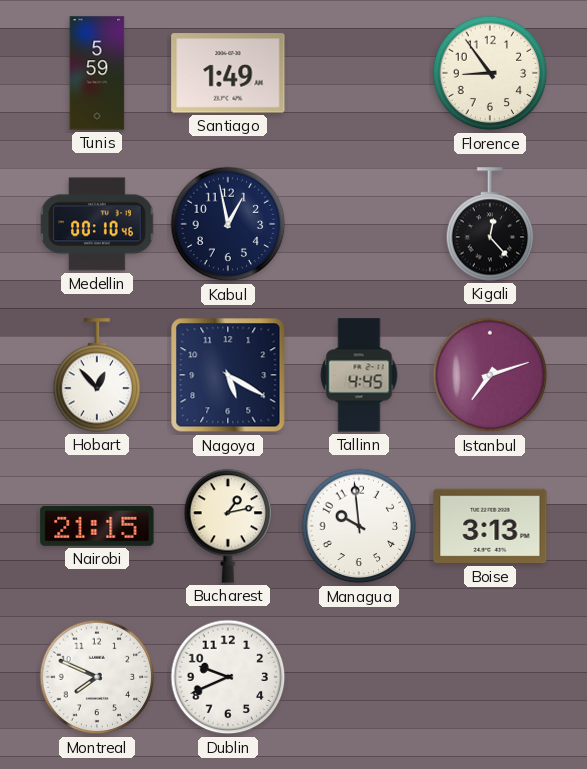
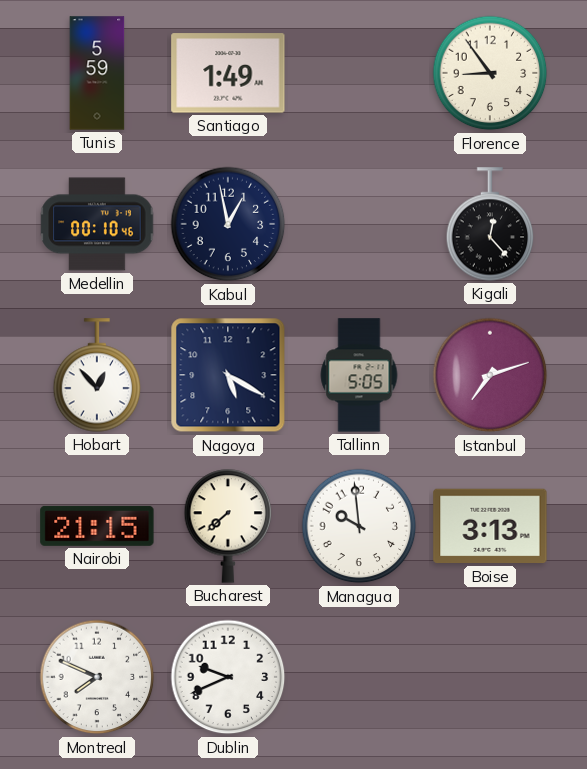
Tallinn: 4:45 -> 5:05 (359, 375)
Bucharest: 1:13 -> 7:38 (228, 526)
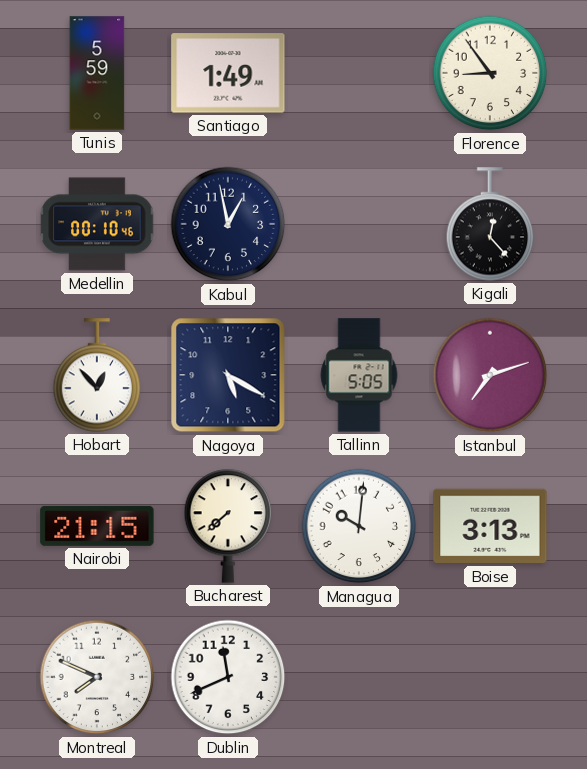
Managua: 9:59 -> 10:01 (359, 526)
Dublin: 9:41 -> 11:41 (228, 677)
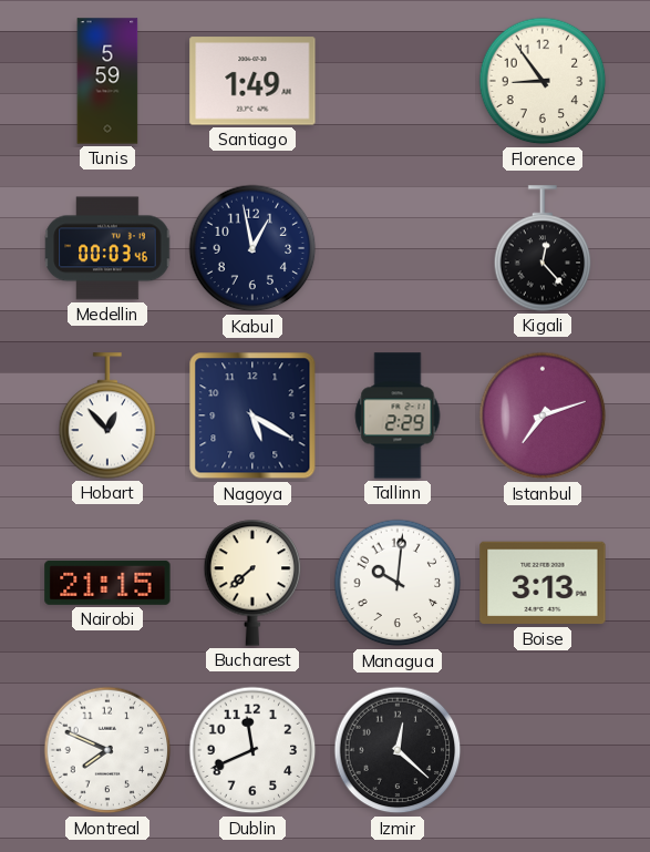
Medellin: 00:10 -> 00:03 (107, 248)
Tallinn: 5:05 -> 2:29 (398, 415)
Izmir: none -> 12:22 (398, 750)
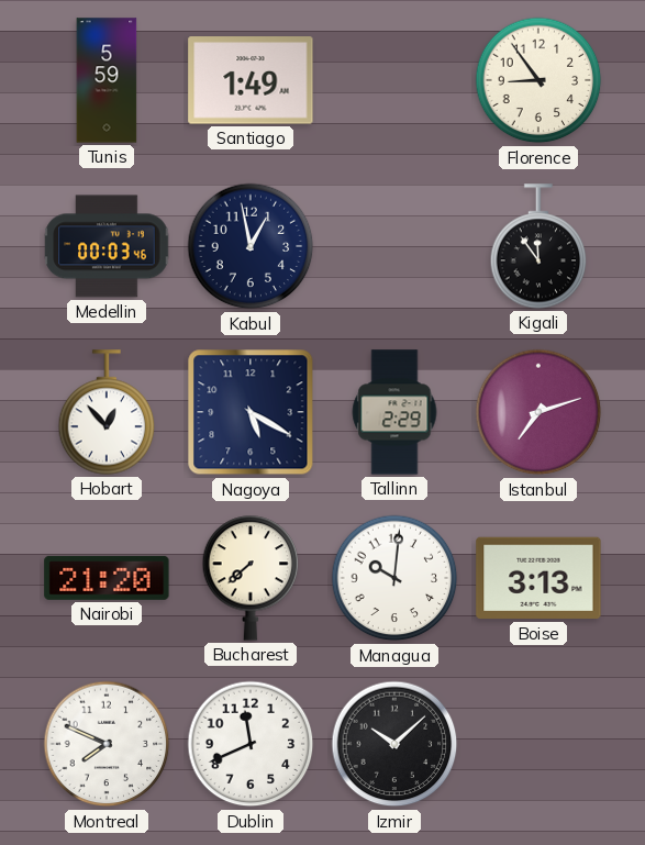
Kigali: 12:23 -> 11:54 (538, 246)
Nairobi: 21:15 -> 21:20 (107, 578)
Izmir: 12:22 -> 10:08 (394, 744)
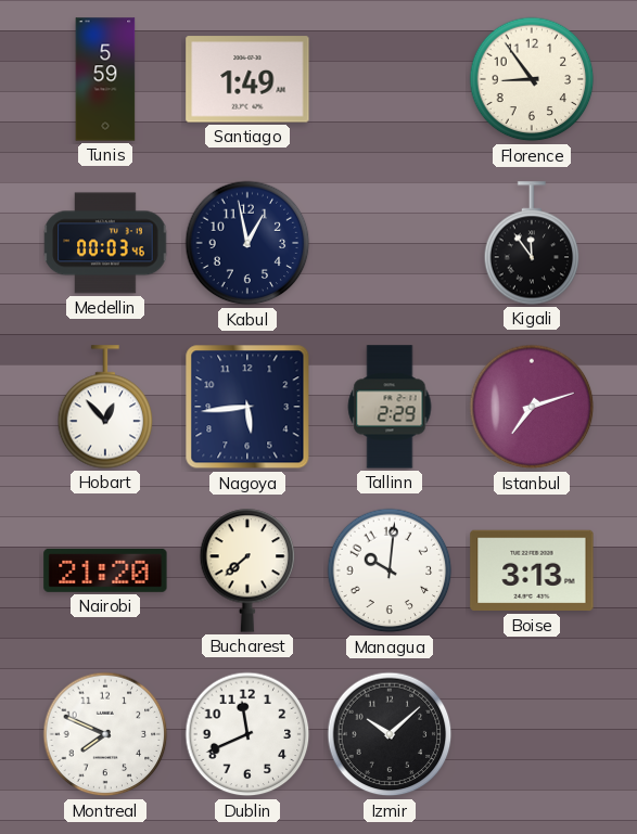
Nagoya: 5:20 -> 5:44 (247, 407)
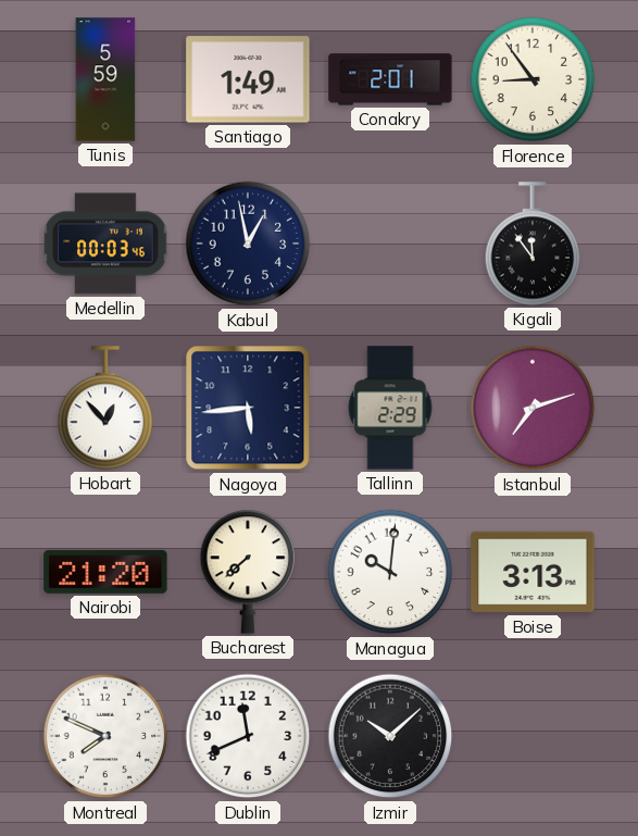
Conakry: none -> 2:01 (390, 79)
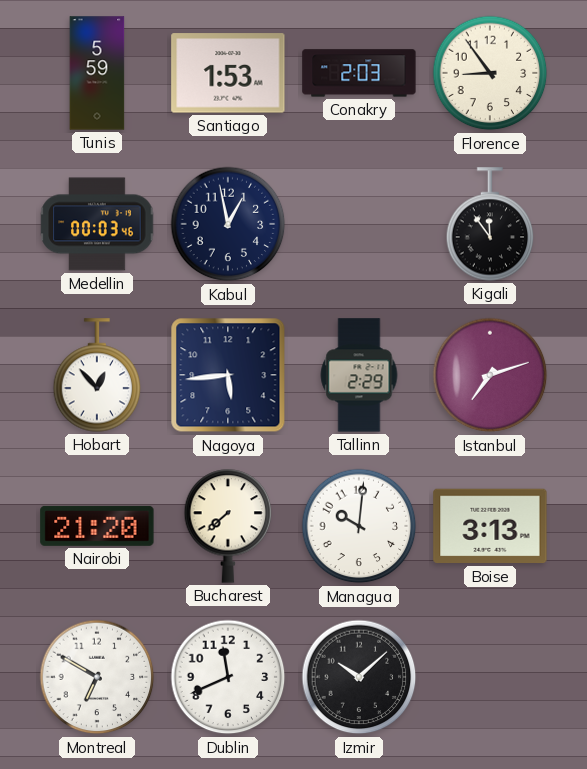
Santiago: 1:49 -> 1:53 (228, 73)
Conakry: 2:01 -> 2:03 (359, 73)
Montreal: 7:49 -> 6:50 (97, 677)
